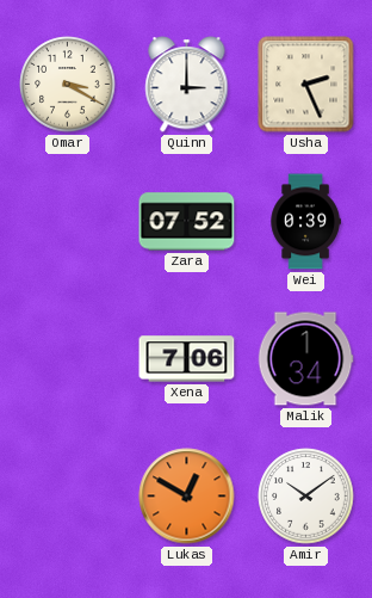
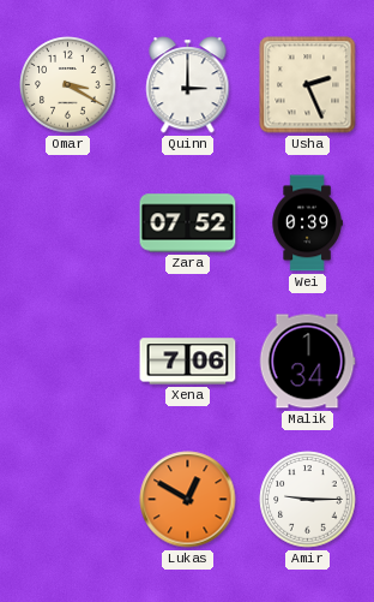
Amir: 10:09 -> 9:15 (308, 500)
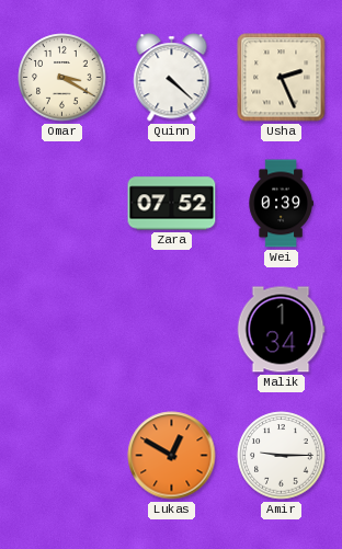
Quinn: 3:00 -> 4:22 (172, 78)
Xena: 7:06 -> none (188, 362)
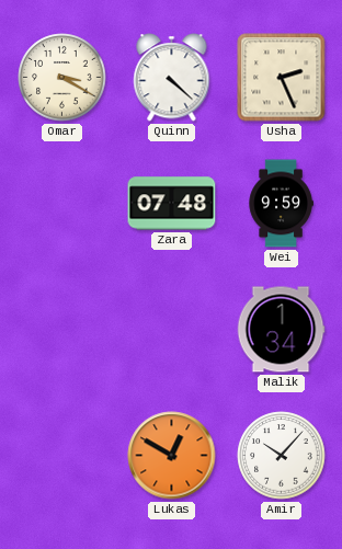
Zara: 07:52 -> 07:48 (172, 204)
Wei: 0:39 -> 9:59 (281, 204)
Amir: 9:15 -> 10:07 (282, 456)
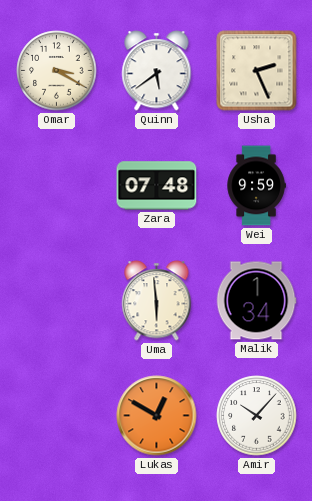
Quinn: 4:22 -> 5:39 (157, 71)
Uma: none -> 5:59 (157, 301)
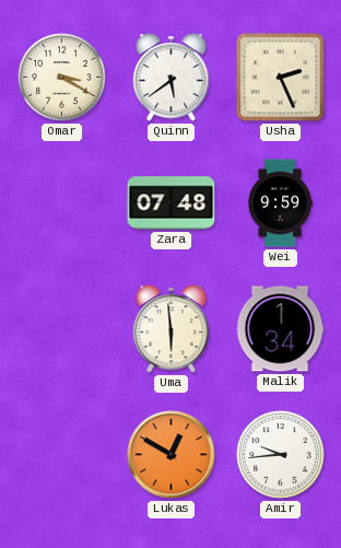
Amir: 10:07 -> 9:44 (281, 455)
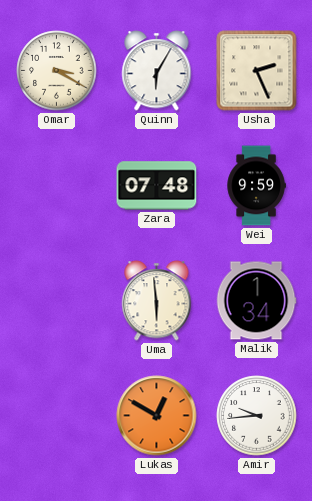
Quinn: 5:39 -> 6:05 (157, 71)
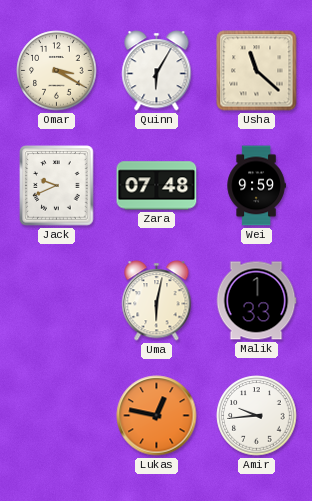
Usha: 2:26 -> 11:22 (257, 71)
Jack: none -> 9:41 (57, 186)
Uma: 5:59 -> 6:02 (157, 301)
Malik: 1:34 -> 1:33 (256, 301)
Lukas: 12:50 -> 12:47 (157, 416)
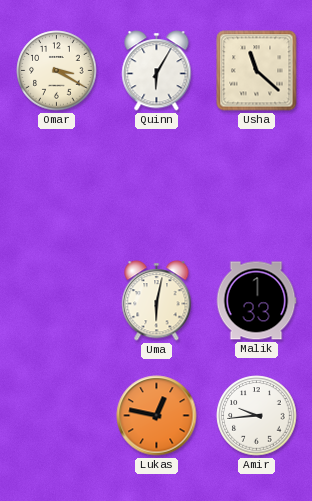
Jack: 9:41 -> none (57, 186)
Zara: 07:48 -> none (157, 186)
Wei: 9:59 -> none (256, 186)
